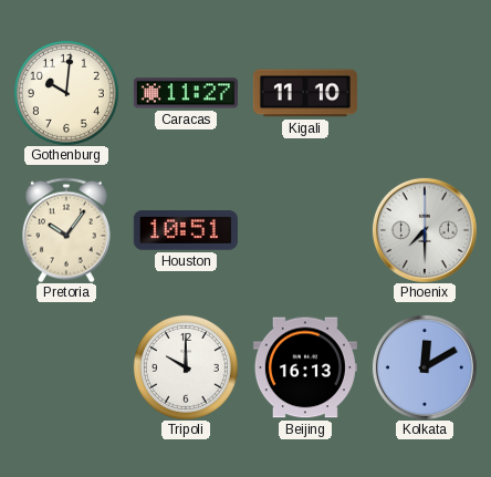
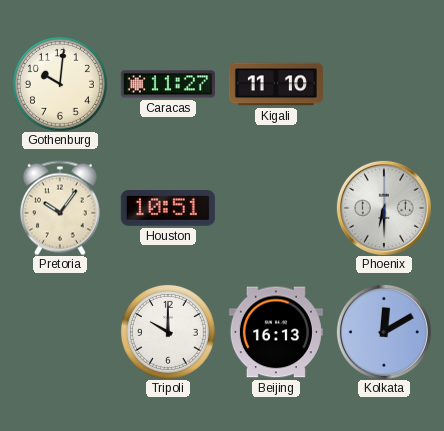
Phoenix: 7:30 -> 6:30 (384, 208)
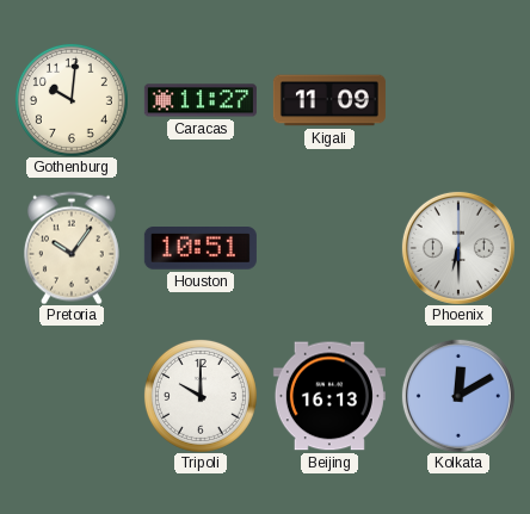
Kigali: 11:10 -> 11:09 (329, 100)
